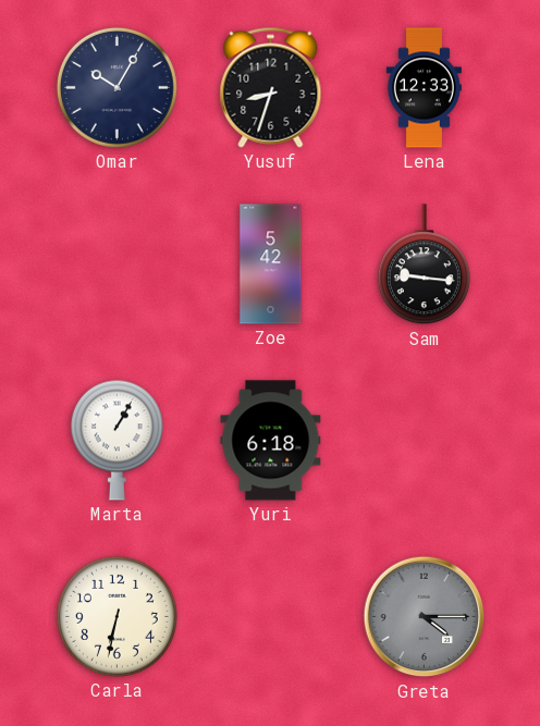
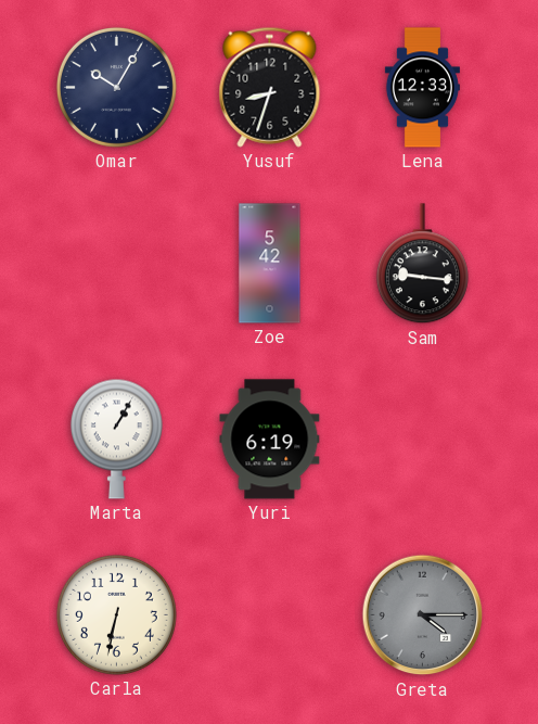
Yuri: 6:18 -> 6:19 (270, 440)
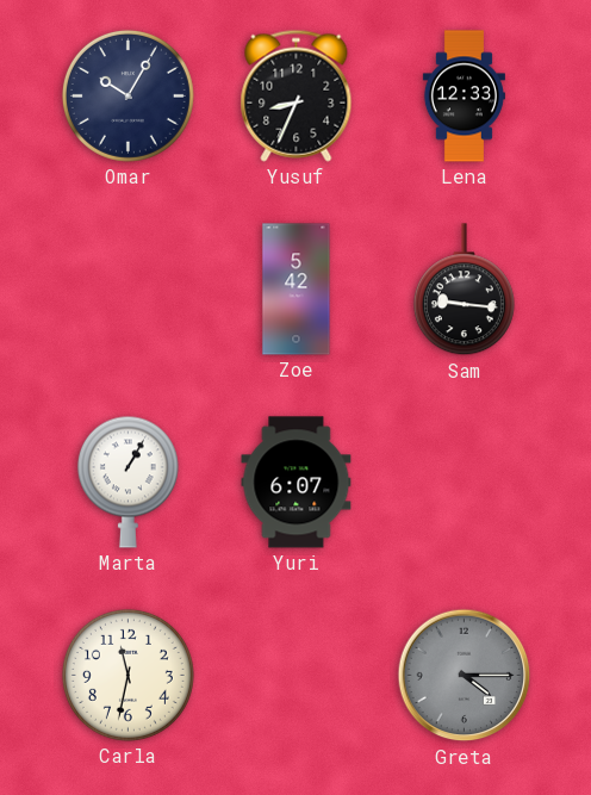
Yusuf: 8:33 -> 8:34 (297, 95)
Yuri: 6:19 -> 6:07 (297, 483)
Carla: 6:32 -> 11:32 (127, 675)
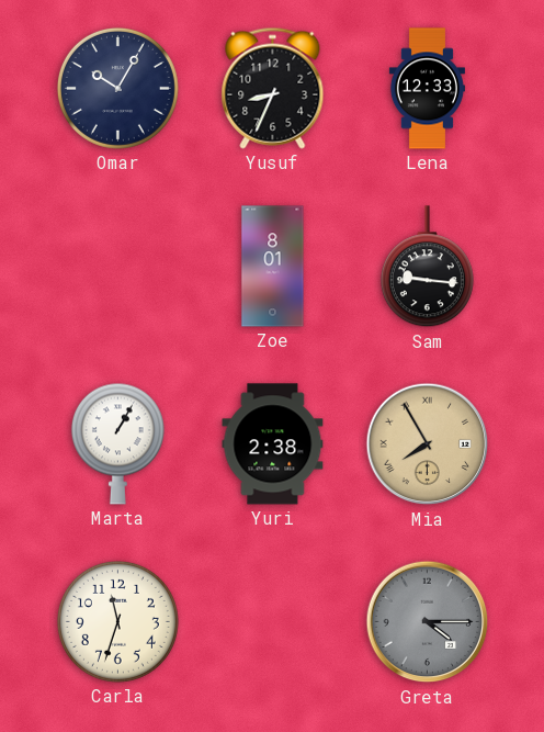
Zoe: 5:42 -> 8:01 (273, 267)
Yuri: 6:07 -> 2:38 (273, 444)
Mia: none -> 7:55 (428, 444)
Carla: 11:32 -> 11:33 (117, 621)
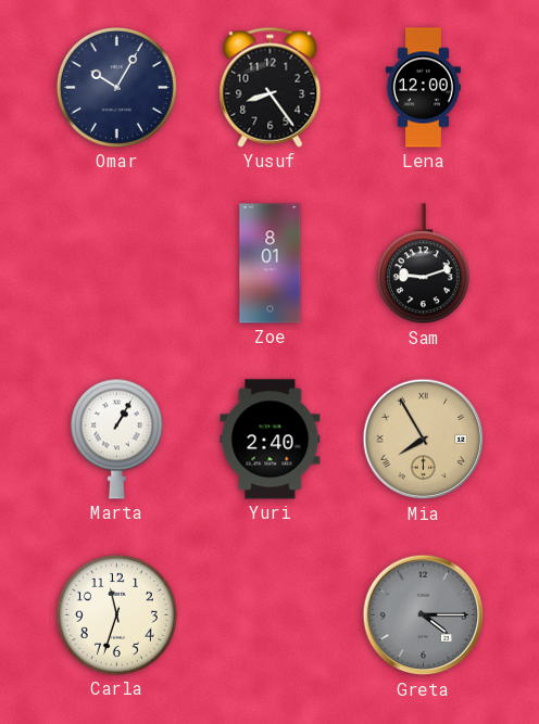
Yusuf: 8:34 -> 8:24 (271, 87)
Lena: 12:33 -> 12:00 (423, 88)
Sam: 9:16 -> 9:12 (423, 264)
Yuri: 2:38 -> 2:40 (271, 440)
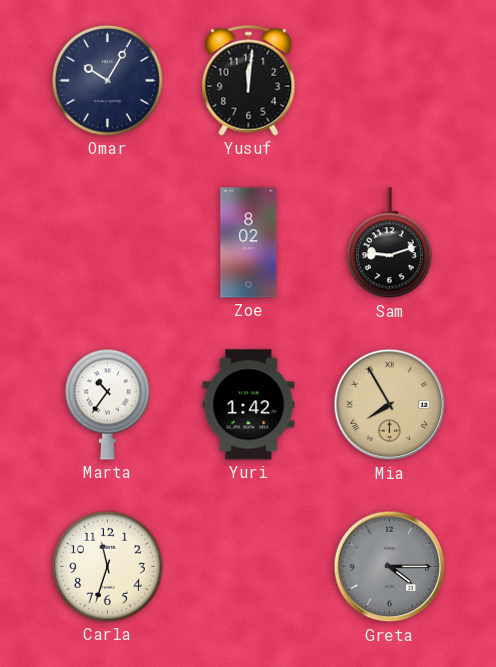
Yusuf: 8:24 -> 12:01 (249, 80)
Lena: 12:00 -> none (423, 88)
Zoe: 8:01 -> 8:02 (249, 243)
Marta: 1:05 -> 10:36 (107, 404)
Yuri: 2:40 -> 1:42 (249, 405)
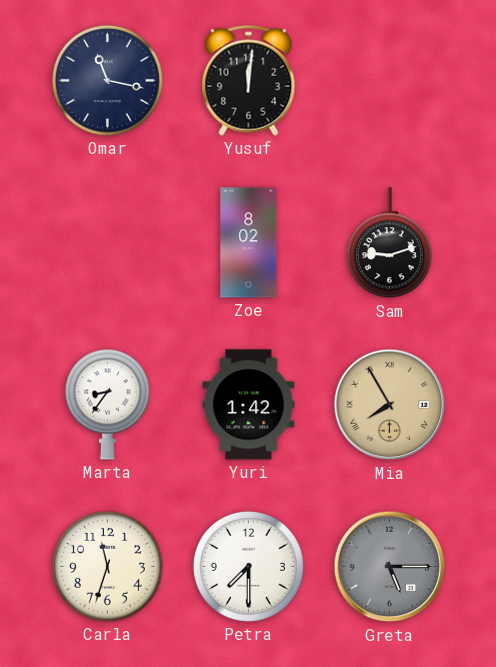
Omar: 10:05 -> 11:17 (107, 80)
Marta: 10:36 -> 8:36 (107, 404)
Petra: none -> 7:30 (248, 566)
Greta: 4:15 -> 5:15 (390, 567)
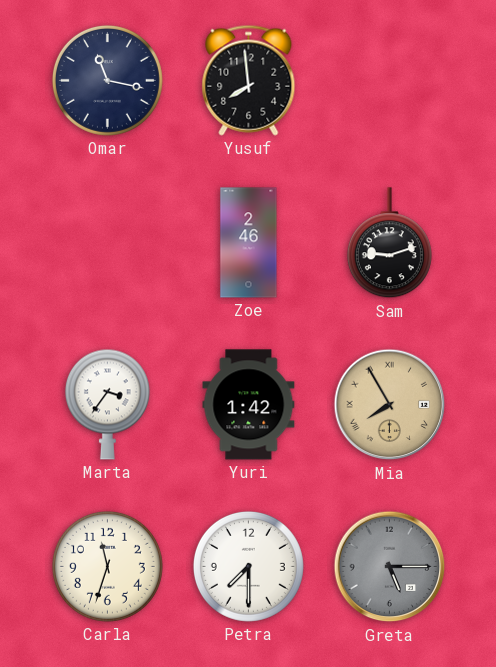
Yusuf: 12:01 -> 7:59 (249, 80)
Zoe: 8:02 -> 2:46 (249, 243)
Marta: 8:36 -> 3:36 (107, 404)
